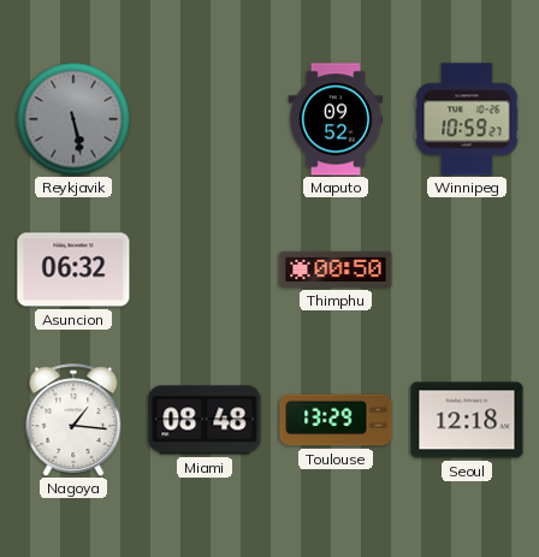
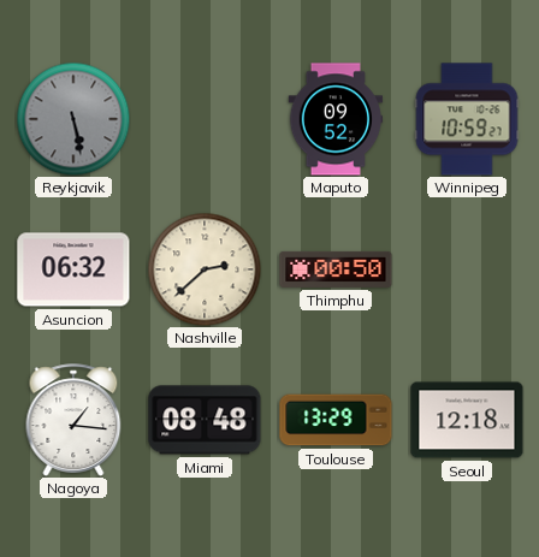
Nashville: none -> 2:38 (205, 269)
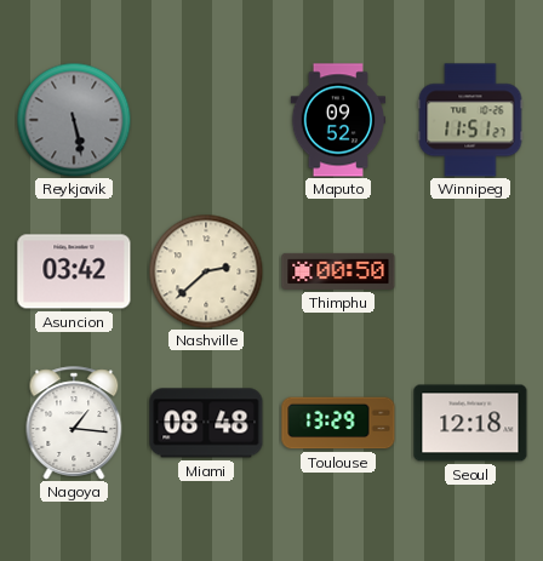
Winnipeg: 10:59 -> 11:51 (470, 120)
Asuncion: 06:32 -> 03:42 (74, 271)
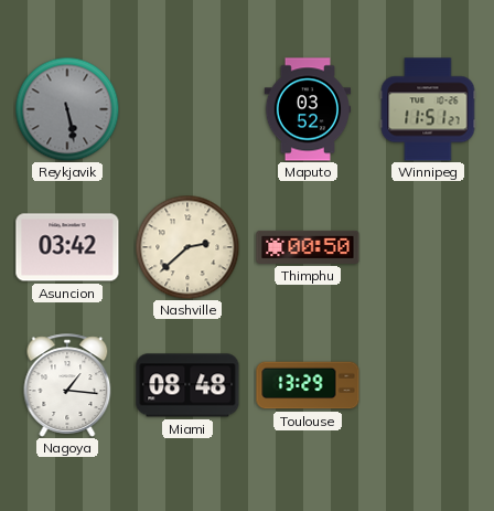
Maputo: 09:52 -> 03:52 (308, 109)
Seoul: 12:18 -> none (470, 423)
